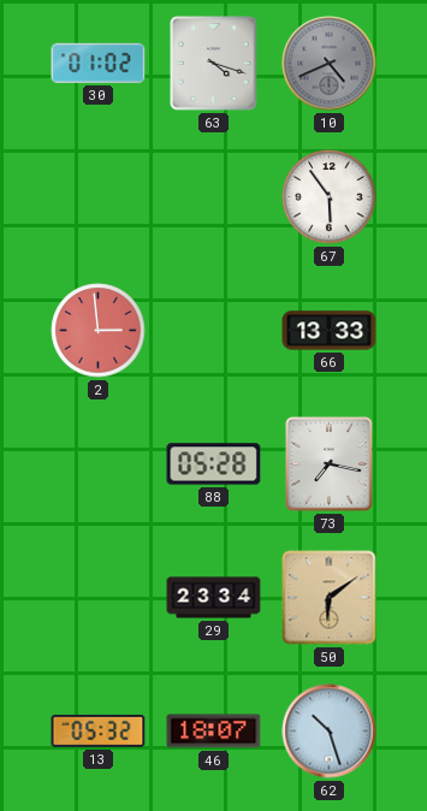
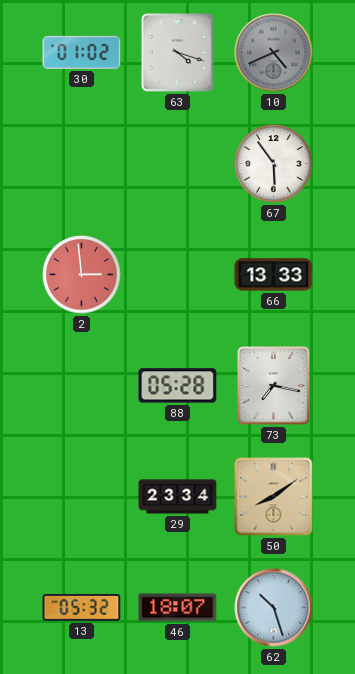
50: 6:09 -> 8:09 (274, 497)
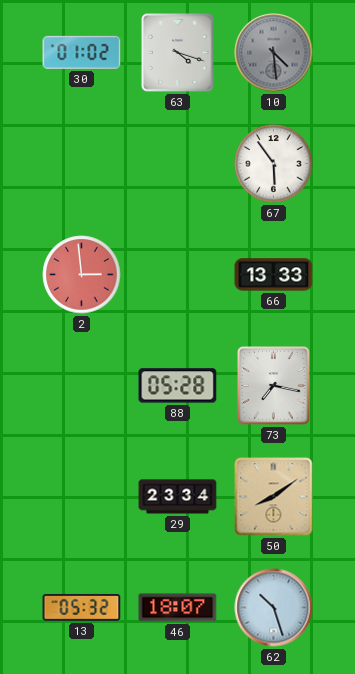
10: 4:41 -> 4:29 (274, 53)
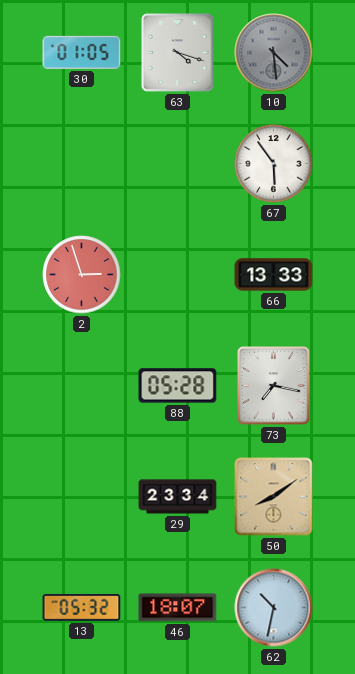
30: 01:02 -> 01:05 (82, 52)
2: 2:59 -> 2:57 (82, 275)
62: 10:27 -> 10:32 (274, 608)
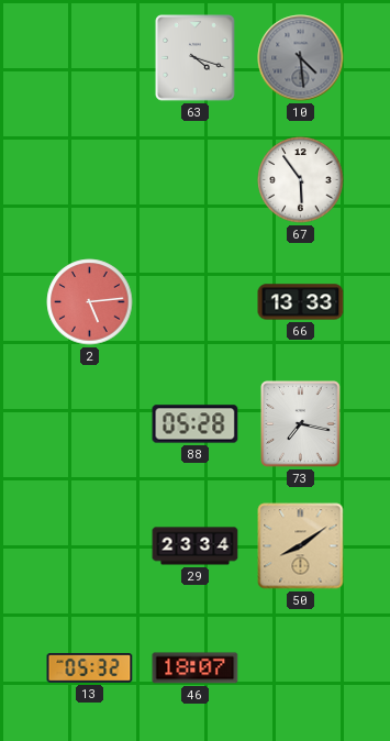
30: 01:05 -> none (82, 52)
2: 2:57 -> 5:14 (90, 302)
62: 10:32 -> none (274, 608)
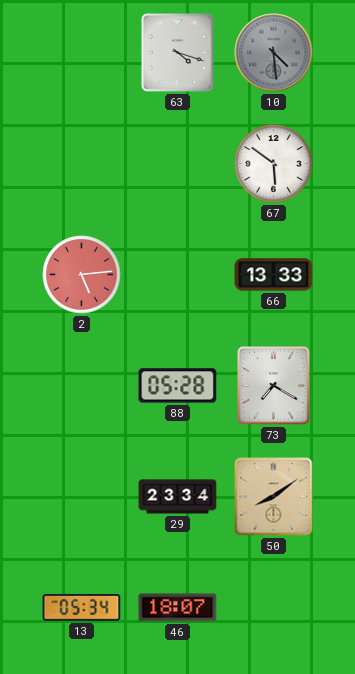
67: 5:54 -> 5:51 (274, 164)
73: 7:17 -> 7:20 (274, 386)
13: 05:32 -> 05:34 (82, 607)
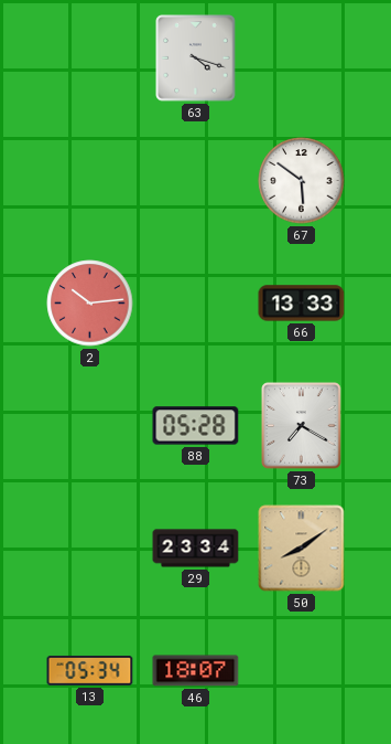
10: 4:29 -> none (274, 53)
2: 5:14 -> 10:14 (90, 304)
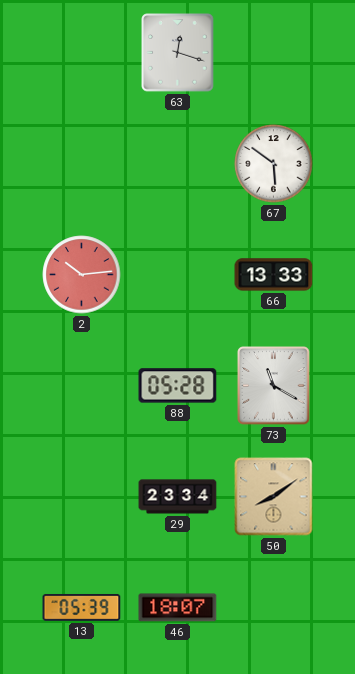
63: 4:18 -> 12:18 (178, 53)
73: 7:20 -> 11:20 (274, 386)
13: 05:34 -> 05:39 (82, 607)
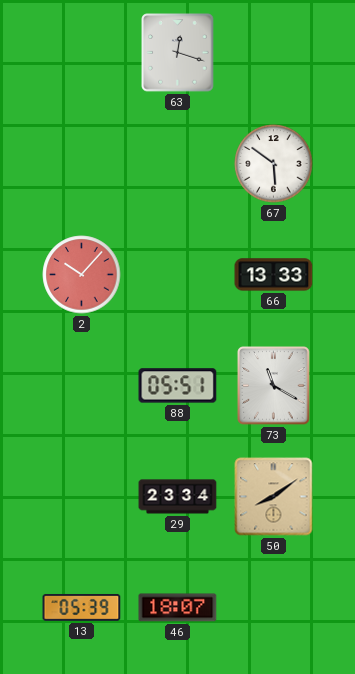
2: 10:14 -> 10:07 (82, 275)
88: 05:28 -> 05:51 (178, 386)
